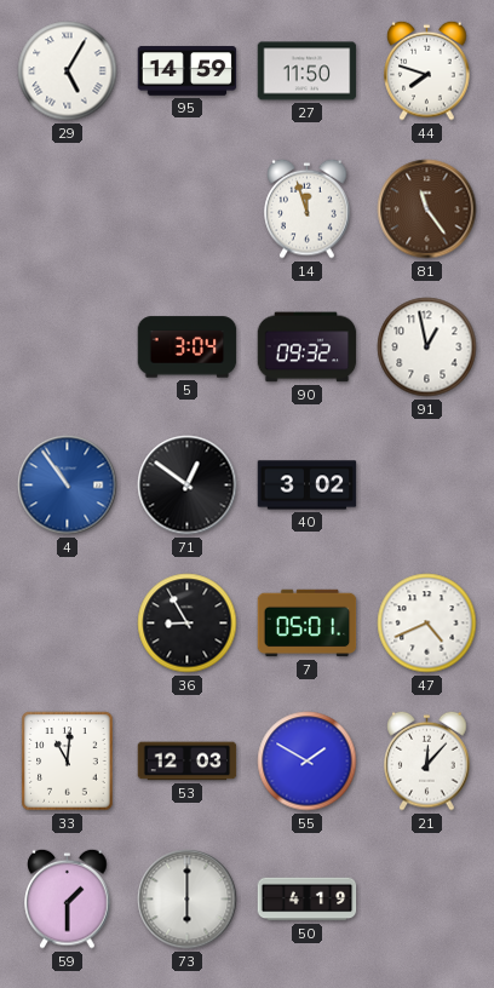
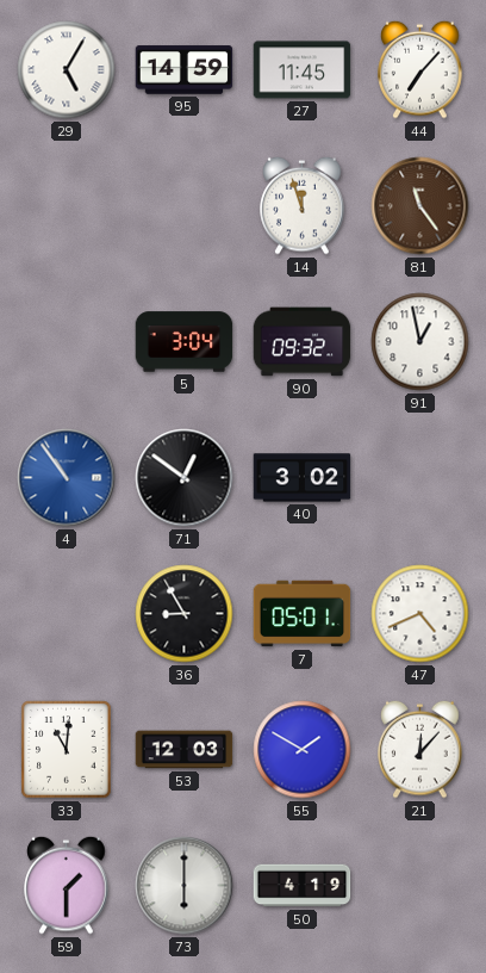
27: 11:50 -> 11:45 (303, 70)
44: 7:48 -> 7:07 (420, 69)
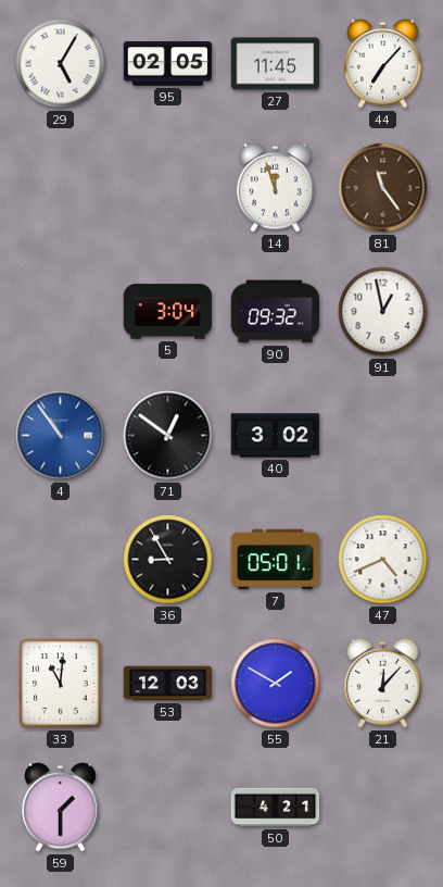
95: 14:59 -> 02:05 (168, 64)
73: 6:00 -> none (185, 886)
50: 4:19 -> 4:21 (276, 808)
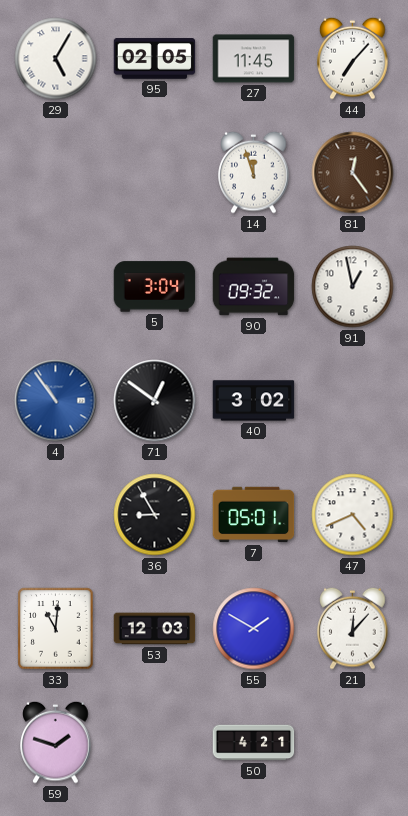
81: 11:24 -> 12:24 (353, 173)
59: 1:30 -> 1:48 (56, 742)
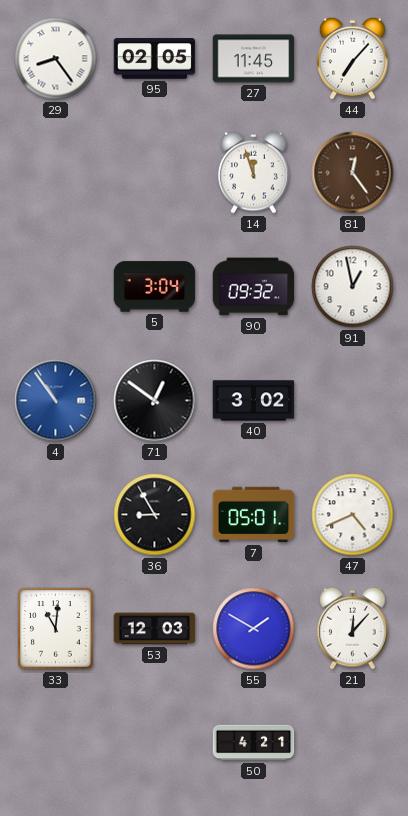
29: 5:05 -> 8:24 (56, 59)
59: 1:48 -> none (56, 742)
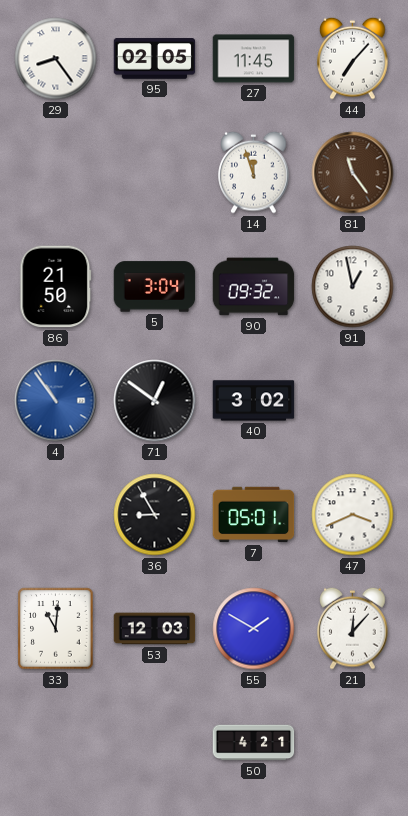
81: 12:24 -> 11:24 (353, 173)
86: none -> 21:50 (56, 287)
47: 4:41 -> 3:41 (353, 515)
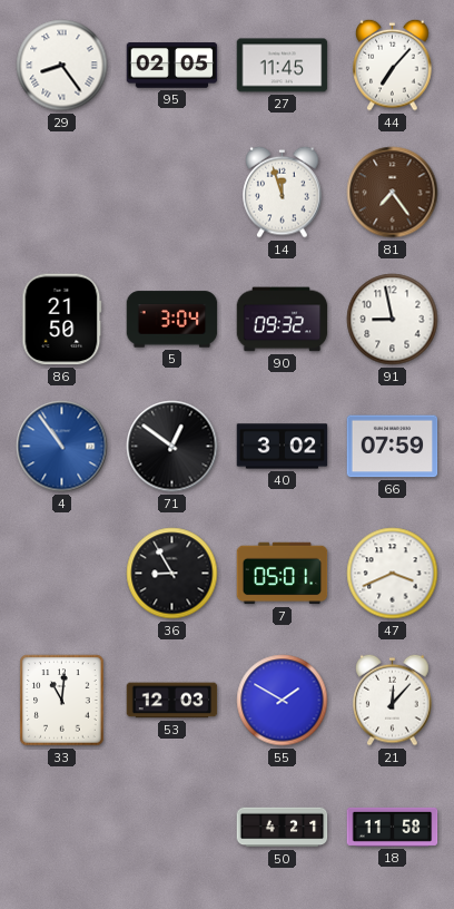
81: 11:24 -> 7:24 (393, 193)
91: 12:58 -> 8:58 (393, 320)
66: none -> 07:59 (393, 447)
18: none -> 11:58 (393, 827)
